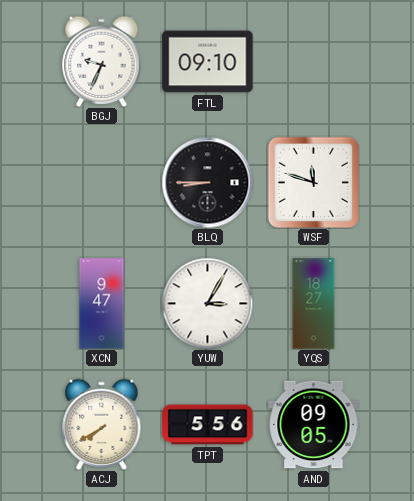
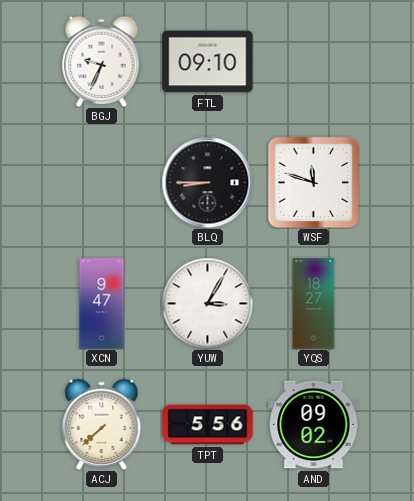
ACJ: 7:40 -> 7:38 (102, 424)
AND: 09:05 -> 09:02 (314, 425)
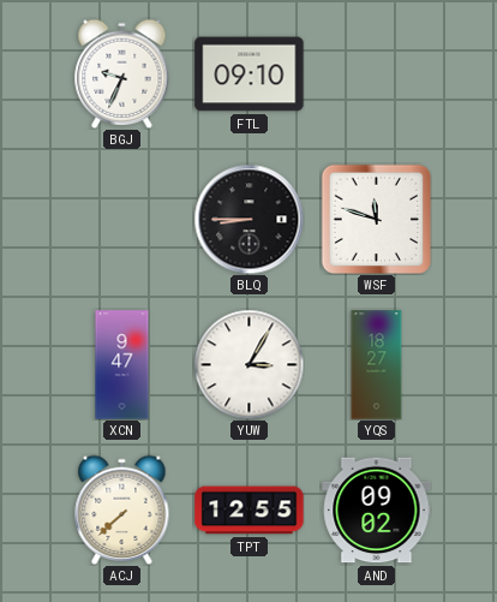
TPT: 5:56 -> 12:55 (250, 511)
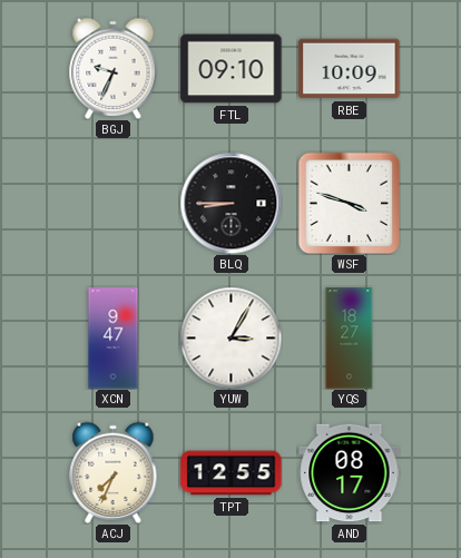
RBE: none -> 10:09 (350, 69)
WSF: 11:48 -> 3:48 (349, 203)
ACJ: 7:38 -> 7:34 (114, 472)
AND: 09:02 -> 08:17 (350, 473)
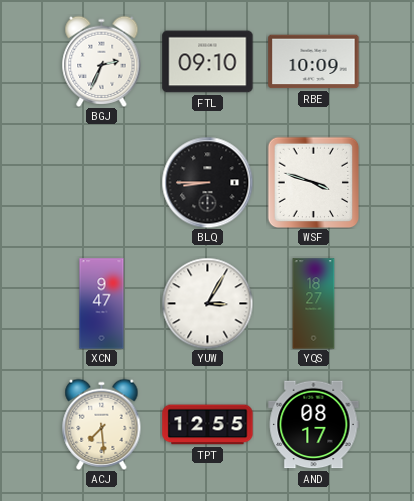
BGJ: 9:34 -> 2:34 (102, 61)
ACJ: 7:34 -> 7:29 (102, 424)
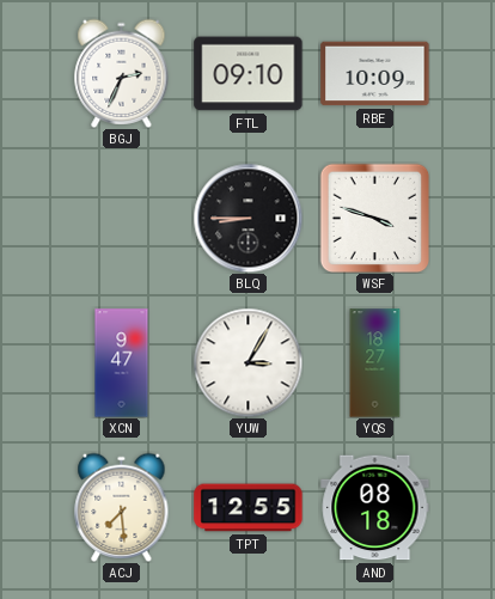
AND: 08:17 -> 08:18 (375, 508)
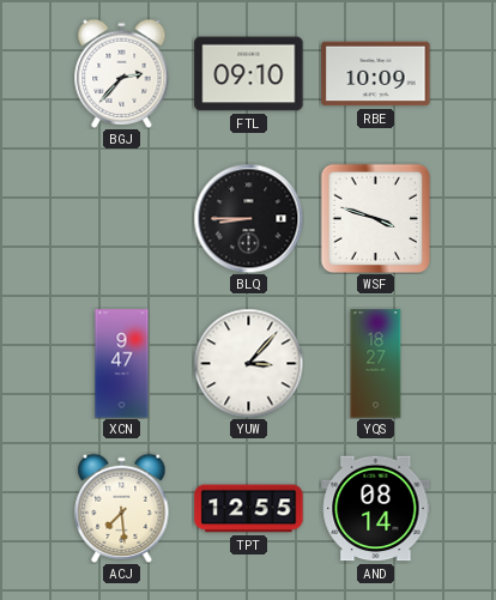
BGJ: 2:34 -> 2:37 (122, 73)
YUW: 3:05 -> 3:07 (248, 363)
AND: 08:18 -> 08:14 (376, 509)
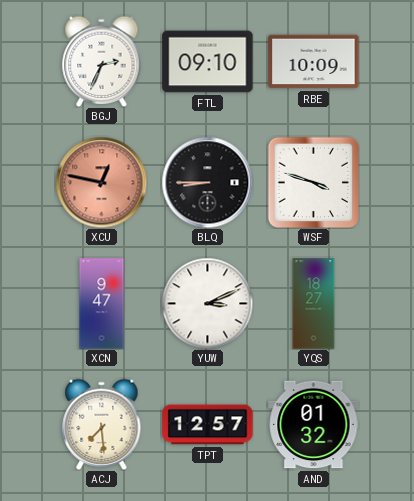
BGJ: 2:37 -> 2:34 (102, 61)
XCU: none -> 12:47 (101, 182)
YUW: 3:07 -> 3:11 (207, 303)
TPT: 12:55 -> 12:57 (208, 425)
AND: 08:14 -> 01:32 (314, 425)
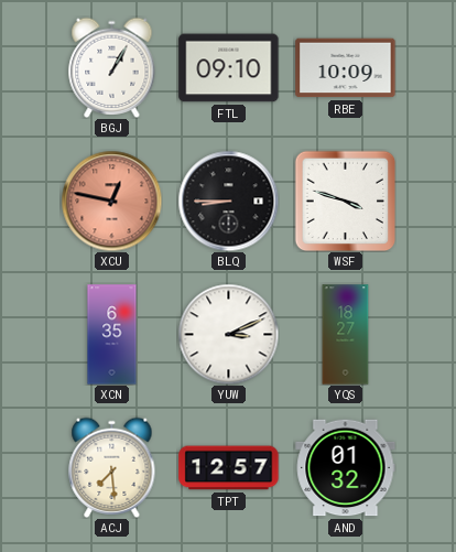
BGJ: 2:34 -> 1:05 (112, 67)
XCN: 9:47 -> 6:35 (112, 335)
